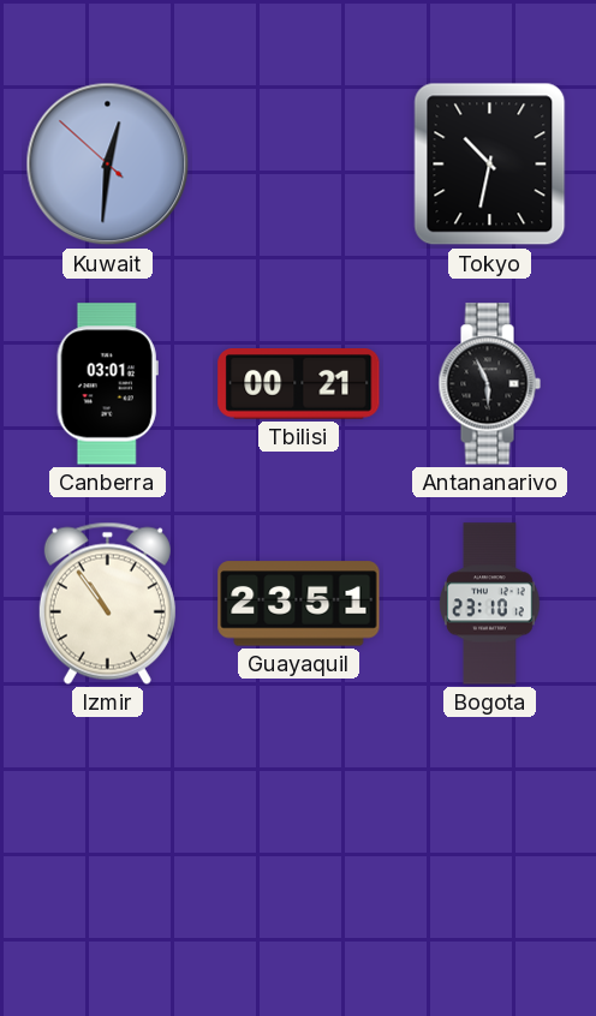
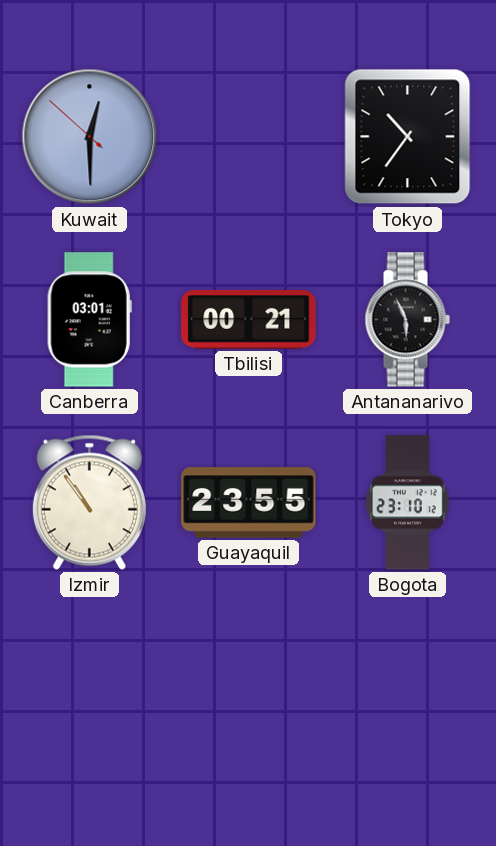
Kuwait: 12:30 -> 12:29 (90, 137)
Tokyo: 10:32 -> 10:36 (408, 137)
Guayaquil: 23:51 -> 23:55 (249, 503)
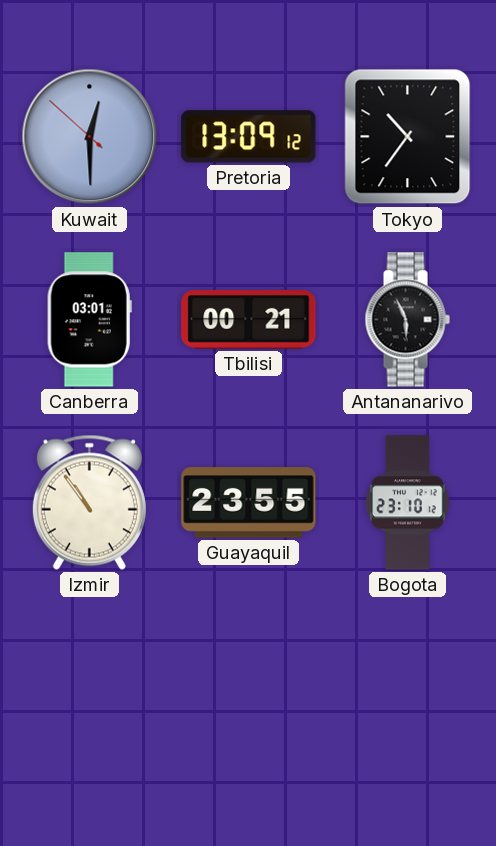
Pretoria: none -> 13:09 (249, 137)
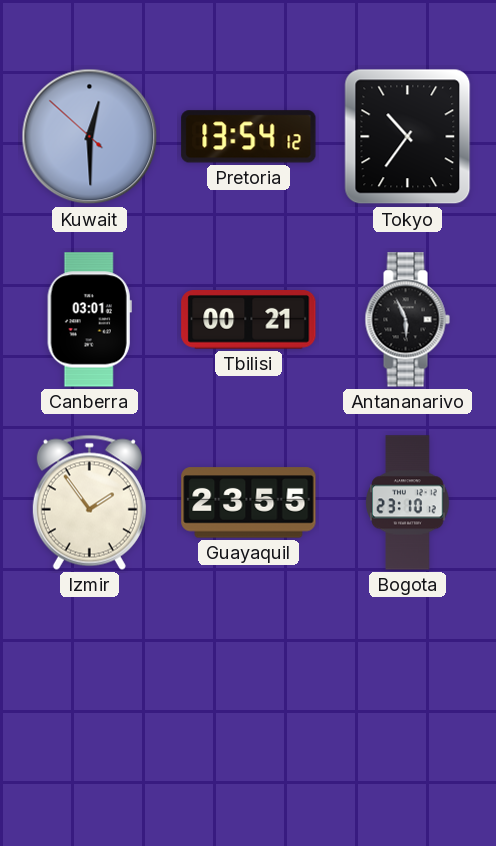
Pretoria: 13:09 -> 13:54 (249, 137)
Izmir: 10:54 -> 1:54 (89, 502)
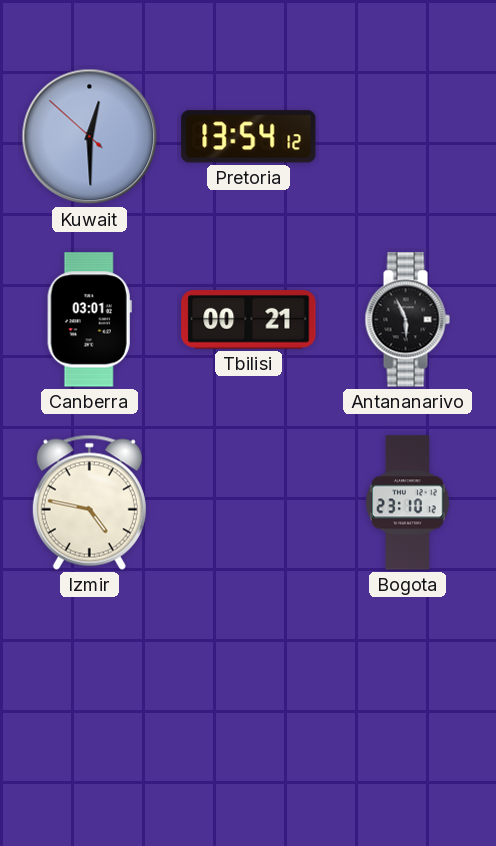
Tokyo: 10:36 -> none (408, 137)
Izmir: 1:54 -> 4:47 (89, 502)
Guayaquil: 23:55 -> none (249, 503)
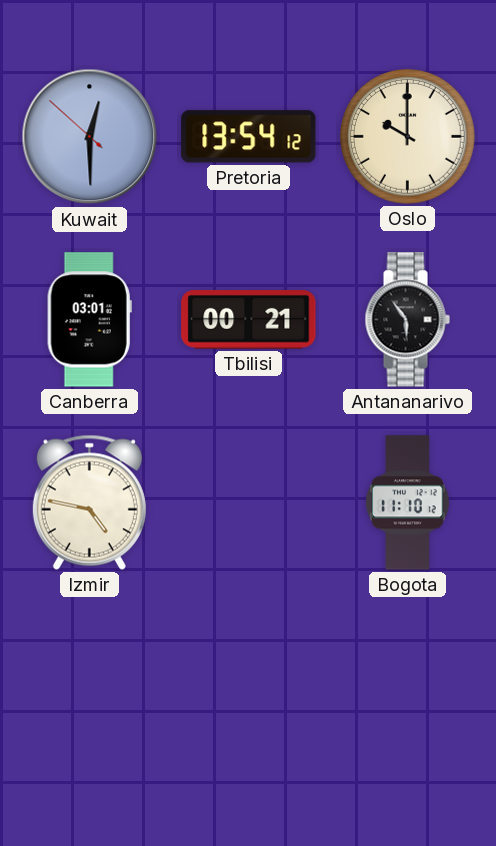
Oslo: none -> 10:00 (408, 137)
Antananarivo: 5:56 -> 5:54 (407, 320)
Bogota: 23:10 -> 11:10 (408, 503)
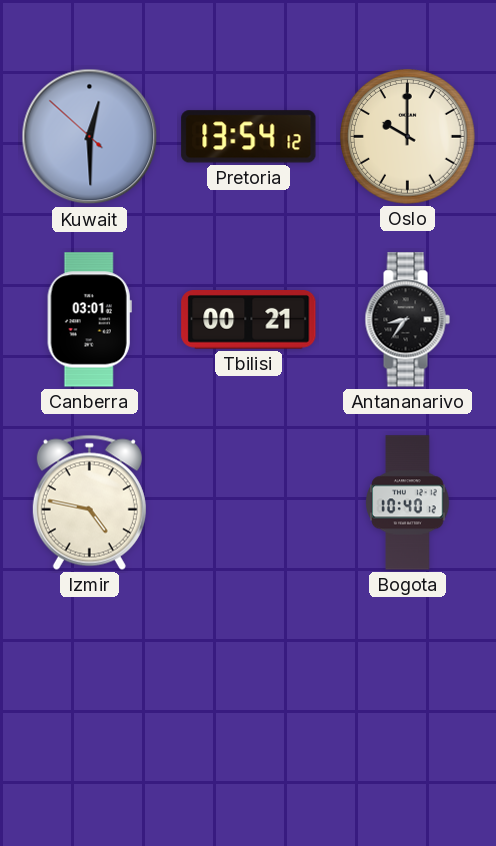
Antananarivo: 5:54 -> 8:36 (407, 320)
Bogota: 11:10 -> 10:40 (408, 503)
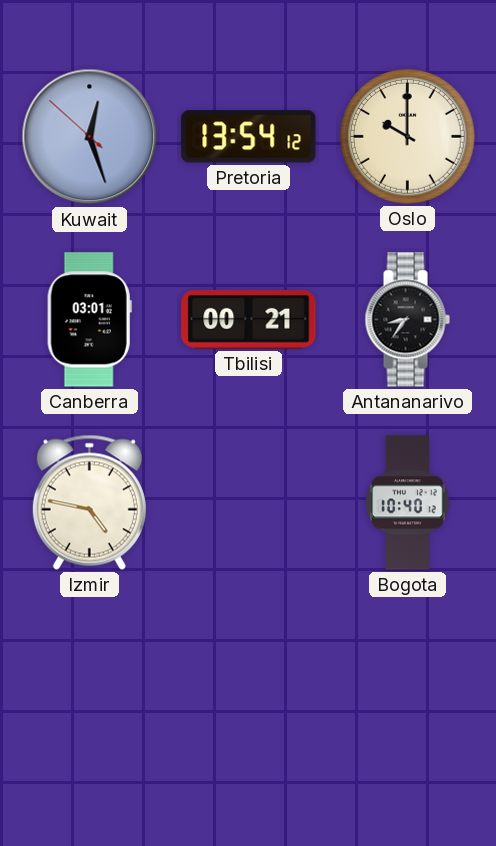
Kuwait: 12:29 -> 12:26 (90, 137)
